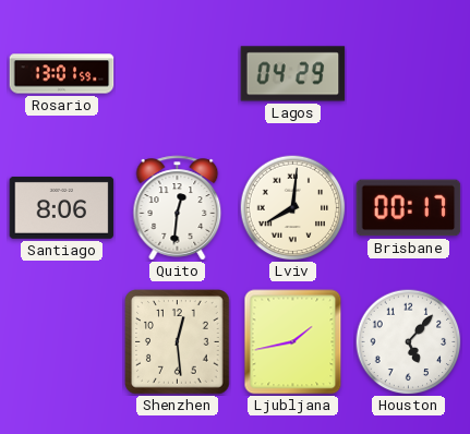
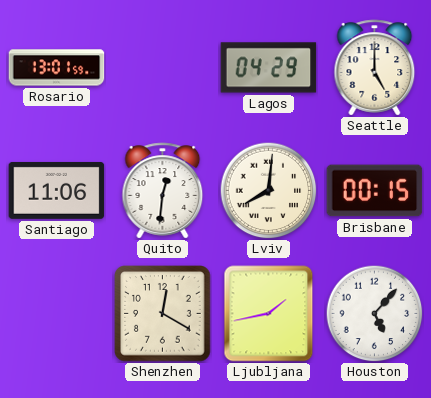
Seattle: none -> 5:00 (375, 68)
Santiago: 8:06 -> 11:06 (57, 190)
Brisbane: 00:17 -> 00:15 (375, 191)
Shenzhen: 12:29 -> 12:20 (163, 314)
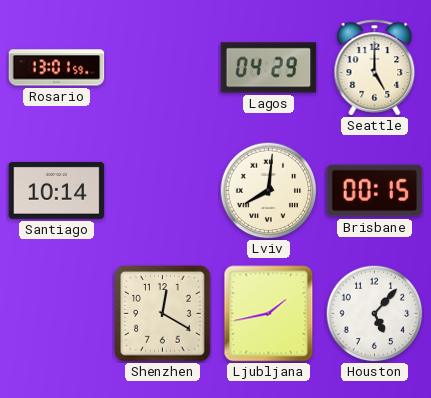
Santiago: 11:06 -> 10:14 (57, 190)
Quito: 12:31 -> none (163, 191)
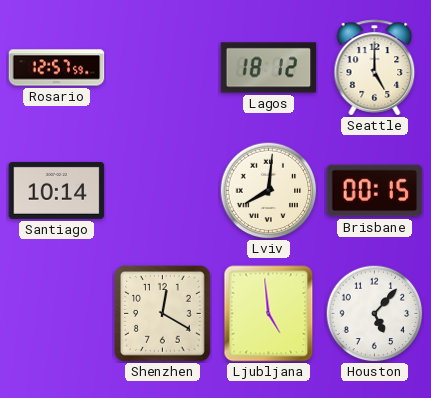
Rosario: 13:01 -> 12:57 (57, 68)
Lagos: 04:29 -> 18:12 (269, 68)
Ljubljana: 1:43 -> 4:59 (269, 314)
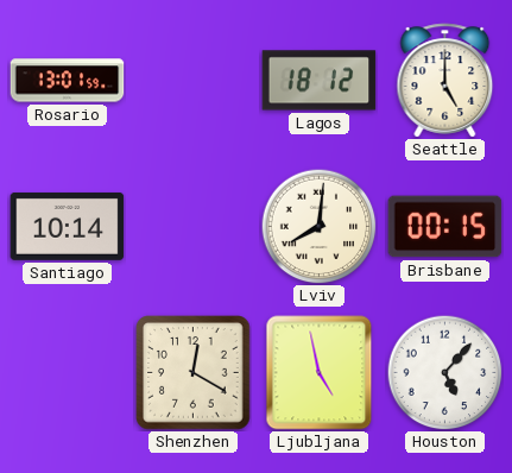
Rosario: 12:57 -> 13:01 (68, 81)
Ljubljana: 4:59 -> 4:58 (320, 373)
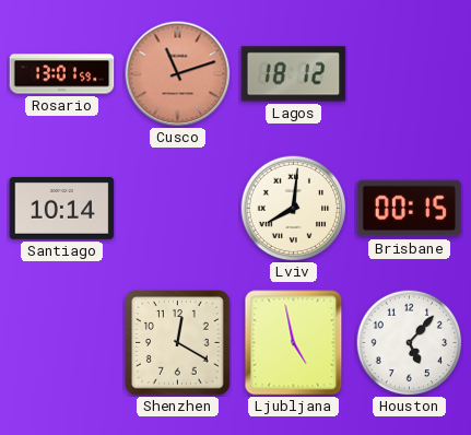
Cusco: none -> 11:12 (178, 74)
Seattle: 5:00 -> none (445, 81)
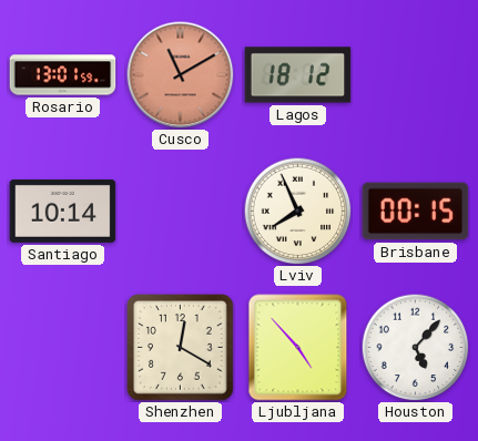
Cusco: 11:12 -> 11:10 (181, 75)
Lviv: 8:01 -> 7:56 (297, 211)
Ljubljana: 4:58 -> 4:53 (298, 348)
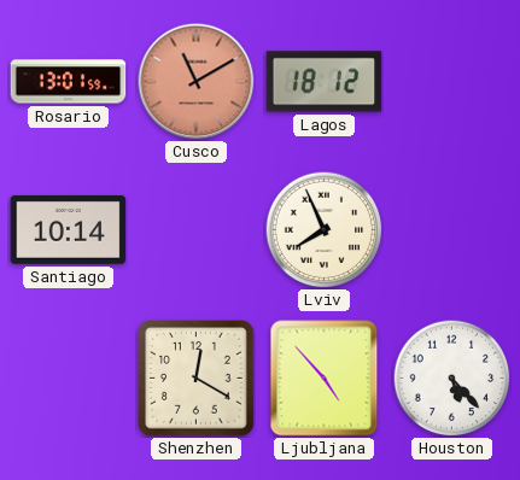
Brisbane: 00:15 -> none (416, 212)
Houston: 5:07 -> 5:23 (451, 377)
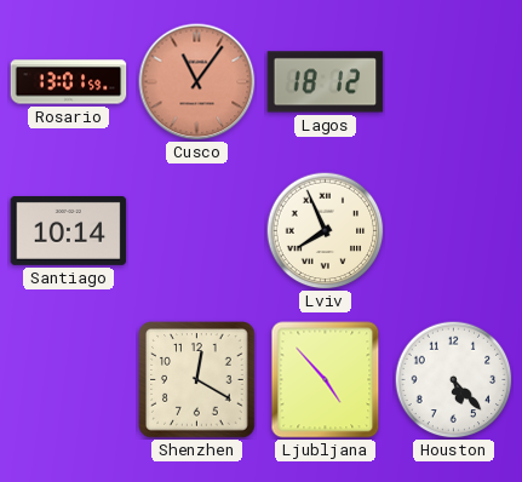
Cusco: 11:10 -> 11:06 (197, 82)
